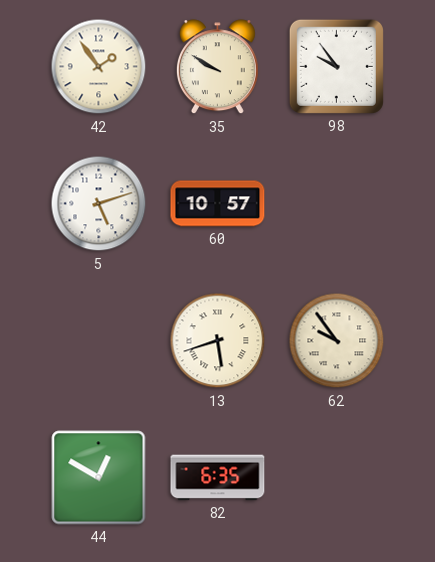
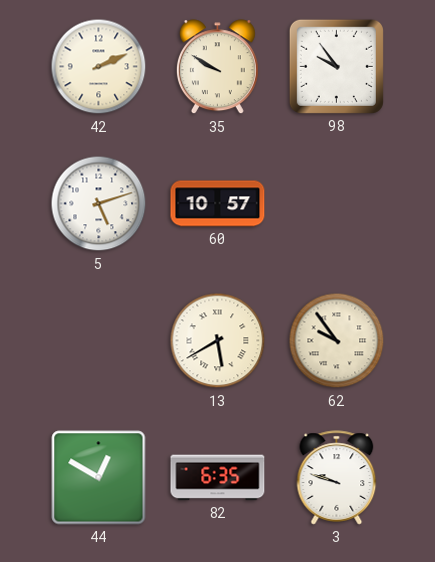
42: 1:54 -> 2:11 (99, 67)
13: 5:42 -> 5:40 (218, 341)
3: none -> 9:48 (337, 478)
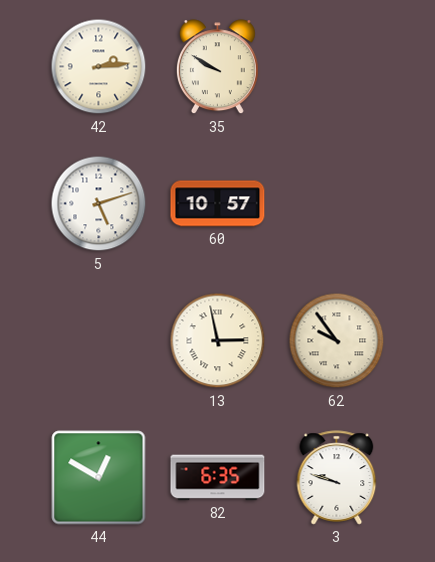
42: 2:11 -> 2:14 (99, 67)
98: 9:54 -> none (336, 66)
13: 5:40 -> 2:58 (218, 341)
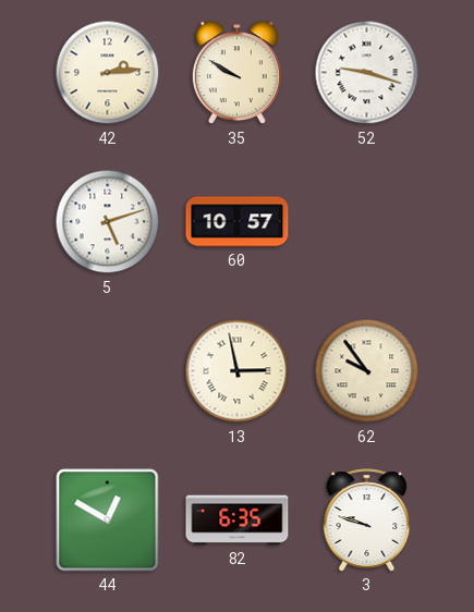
52: none -> 9:18 (367, 73)
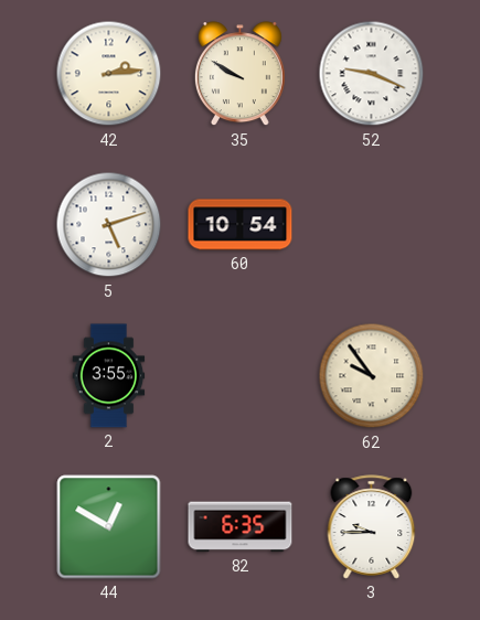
52: 9:18 -> 9:19 (372, 74)
60: 10:57 -> 10:54 (241, 225)
2: none -> 3:55 (109, 376)
13: 2:58 -> none (238, 371)
3: 9:48 -> 9:45 (372, 527)
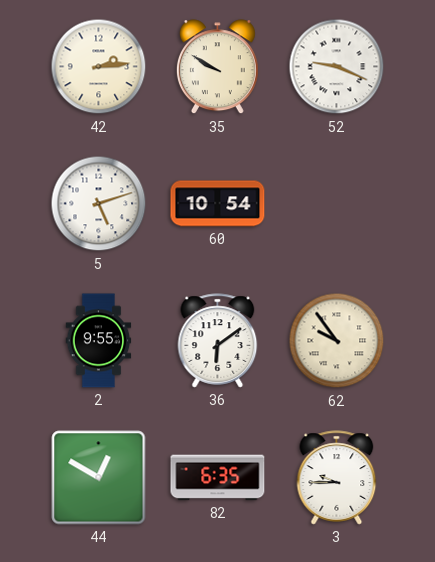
2: 3:55 -> 9:55 (99, 341)
36: none -> 6:09 (218, 341)
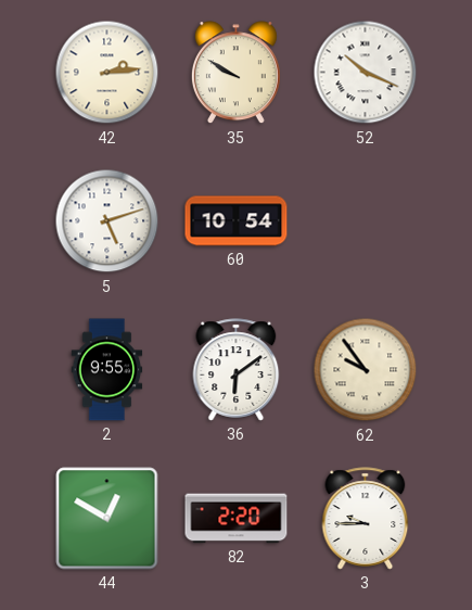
52: 9:19 -> 10:19 (366, 73)
82: 6:35 -> 2:20 (237, 519)
